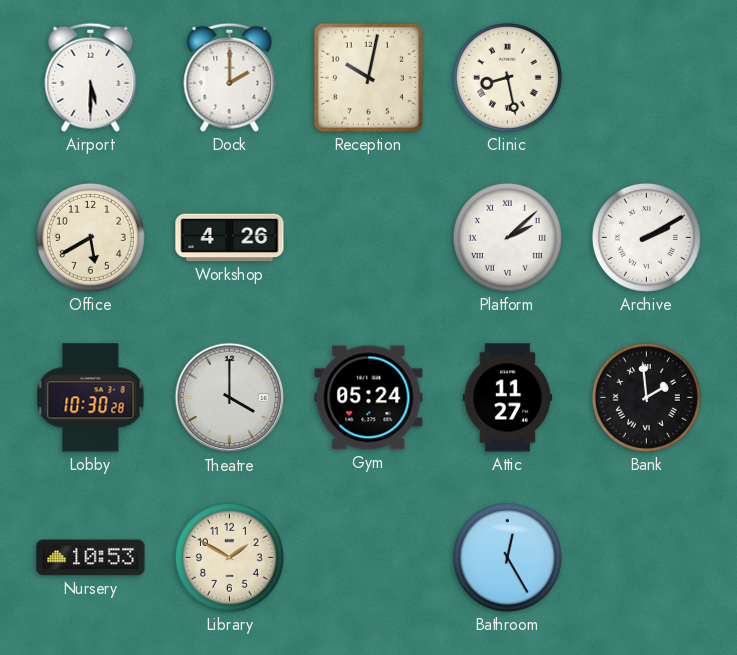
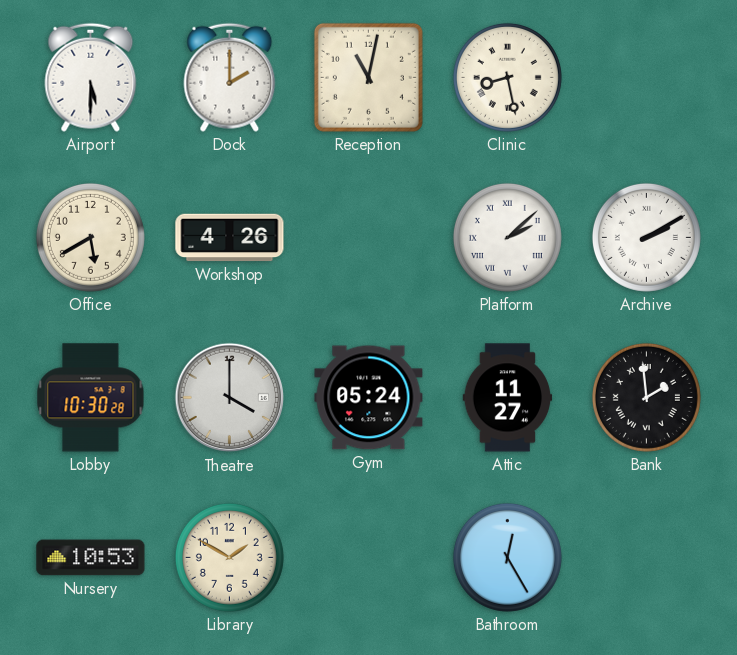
Reception: 10:02 -> 11:02 (368, 77)
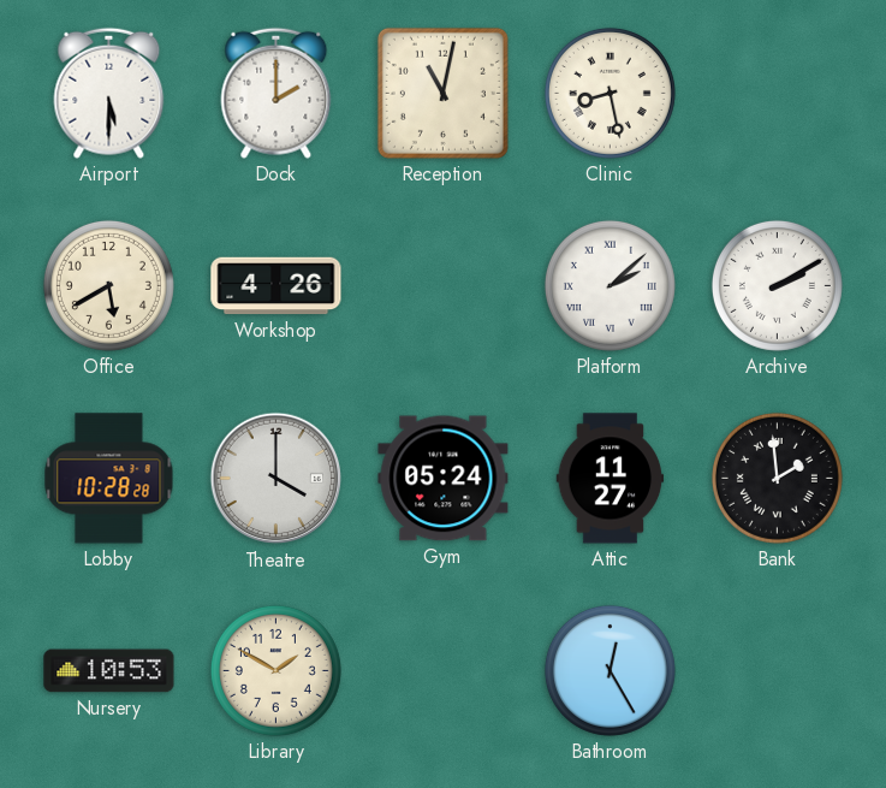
Lobby: 10:30 -> 10:28 (109, 479)
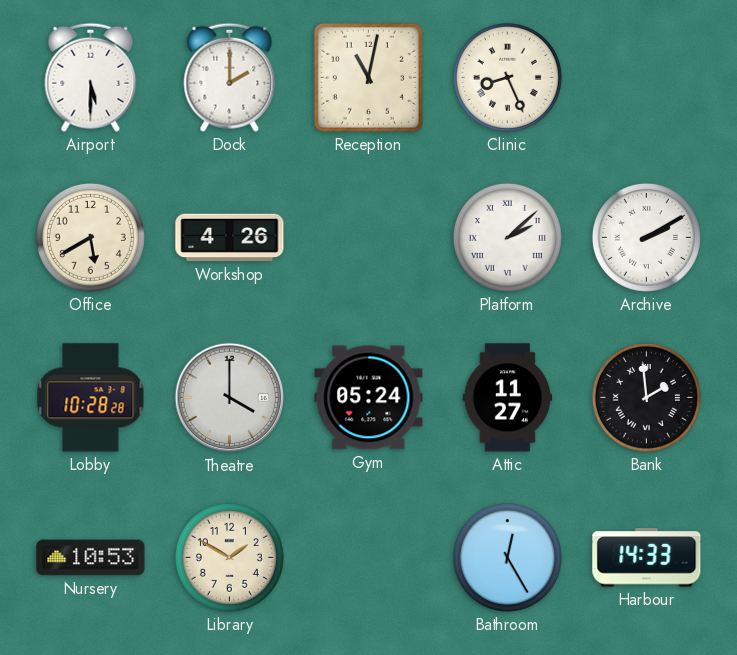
Clinic: 8:28 -> 8:26 (507, 77)
Harbour: none -> 14:33 (647, 558)
